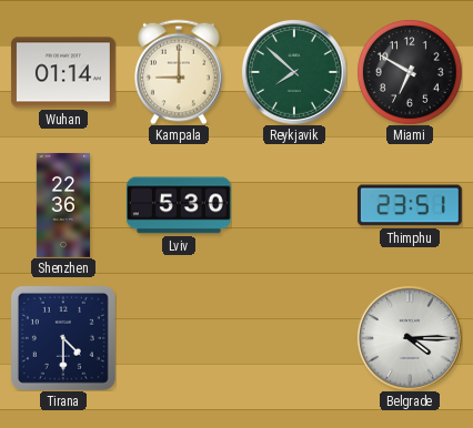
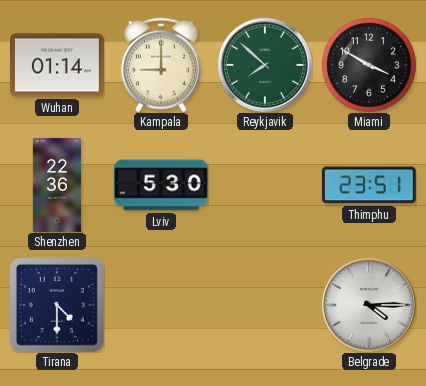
Miami: 6:50 -> 3:50 (369, 65)
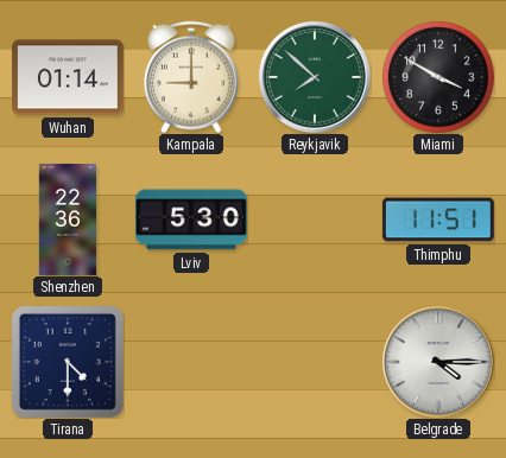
Thimphu: 23:51 -> 11:51 (438, 220)
